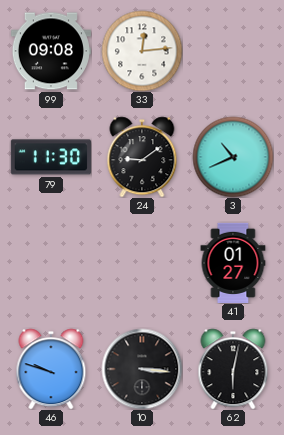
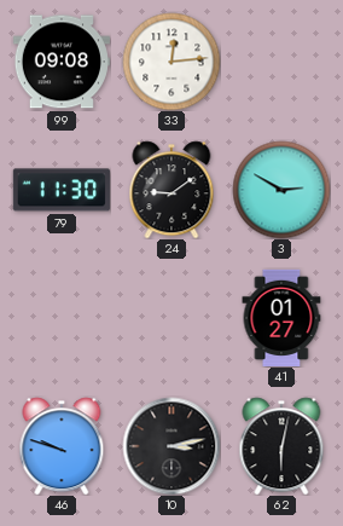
3: 10:41 -> 2:50 (281, 190)
10: 3:16 -> 3:13 (171, 446)
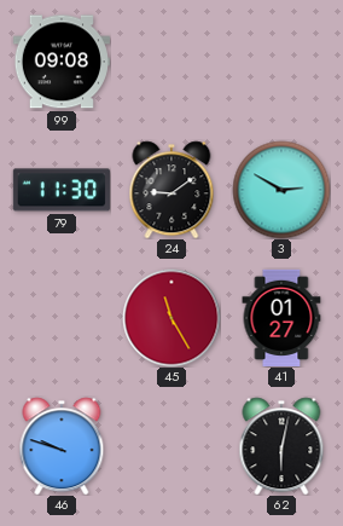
33: 12:14 -> none (171, 62)
45: none -> 11:25 (171, 318)
10: 3:13 -> none (171, 446)
